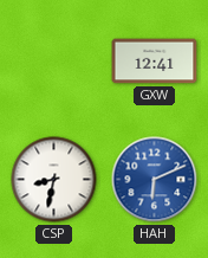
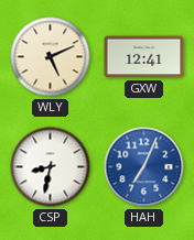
WLY: none -> 5:11 (51, 57)
HAH: 6:11 -> 7:04 (144, 167)
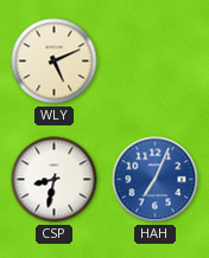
GXW: 12:41 -> none (144, 57)
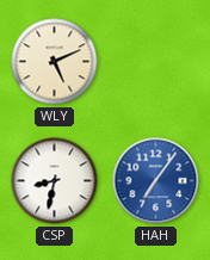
HAH: 7:04 -> 7:06 (156, 181)
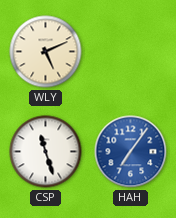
CSP: 8:32 -> 11:27 (46, 152)
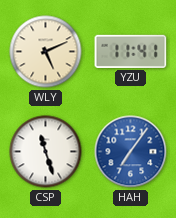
YZU: none -> 11:41 (131, 51)
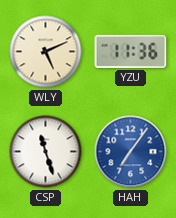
YZU: 11:41 -> 11:36 (131, 51)
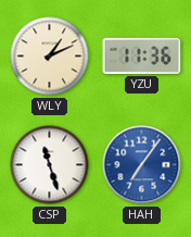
WLY: 5:11 -> 1:11 (50, 57)
